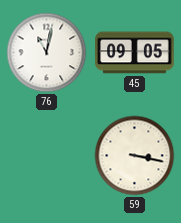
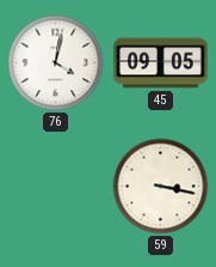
76: 11:02 -> 4:02 (56, 63)
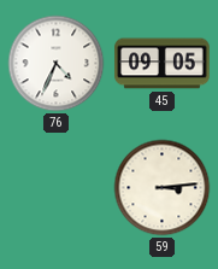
76: 4:02 -> 4:34 (57, 64)
59: 3:17 -> 3:14 (163, 188)
